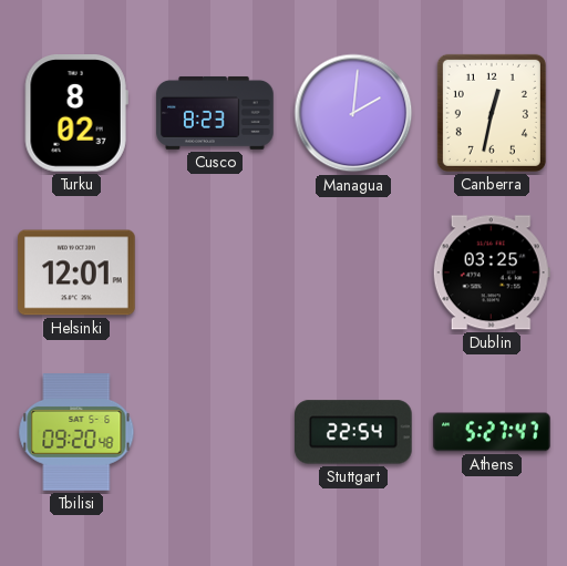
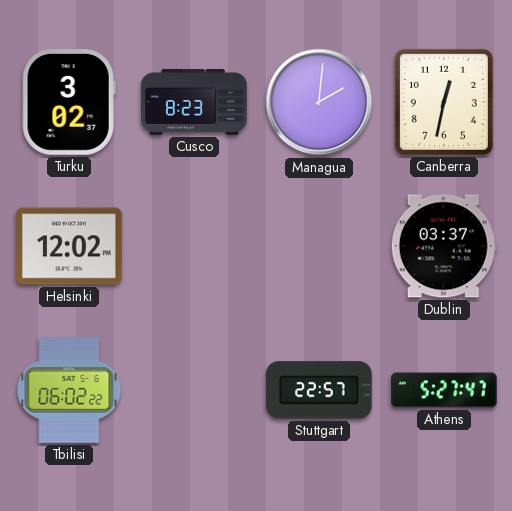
Turku: 8:02 -> 3:02 (69, 103)
Helsinki: 12:01 -> 12:02 (69, 246)
Dublin: 03:25 -> 03:37 (444, 246)
Tbilisi: 09:20 -> 06:02 (69, 390)
Stuttgart: 22:54 -> 22:57 (320, 390)
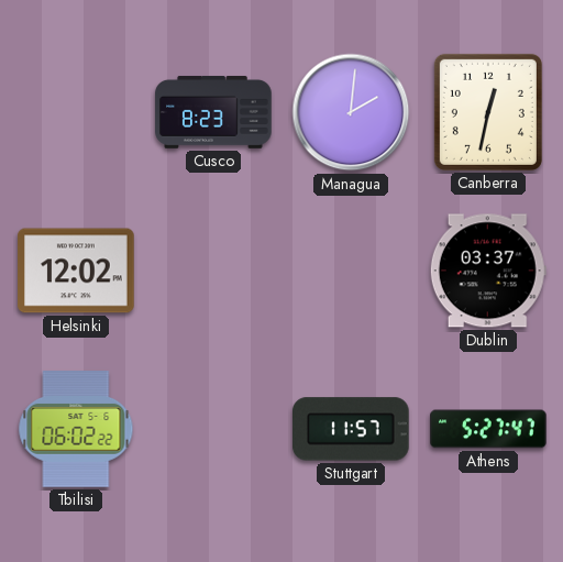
Turku: 3:02 -> none (69, 103)
Stuttgart: 22:57 -> 11:57 (352, 429)
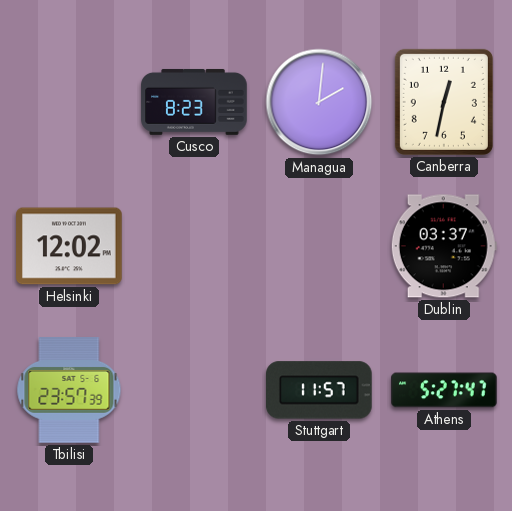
Tbilisi: 06:02 -> 23:57 (69, 390)
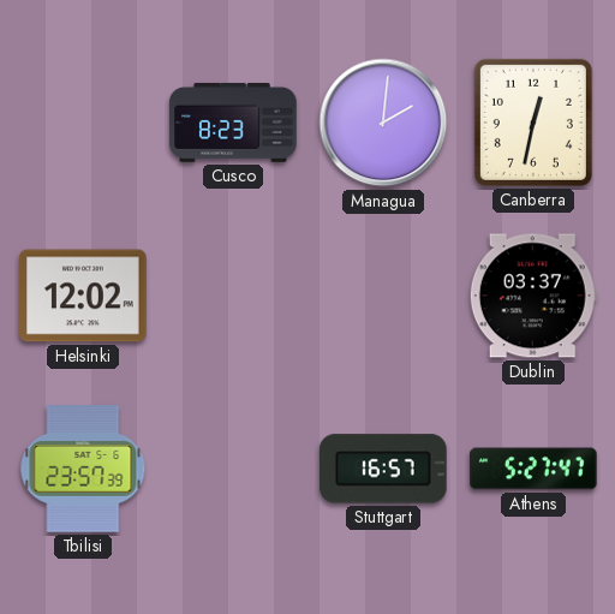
Stuttgart: 11:57 -> 16:57 (384, 469)
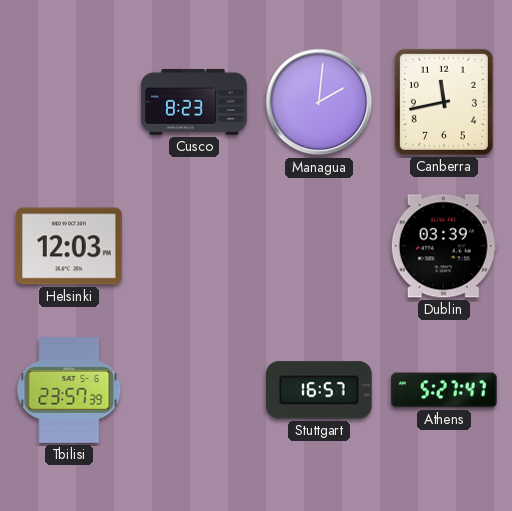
Canberra: 12:32 -> 11:43 (444, 102)
Helsinki: 12:02 -> 12:03 (69, 246)
Dublin: 03:37 -> 03:39 (444, 246)
